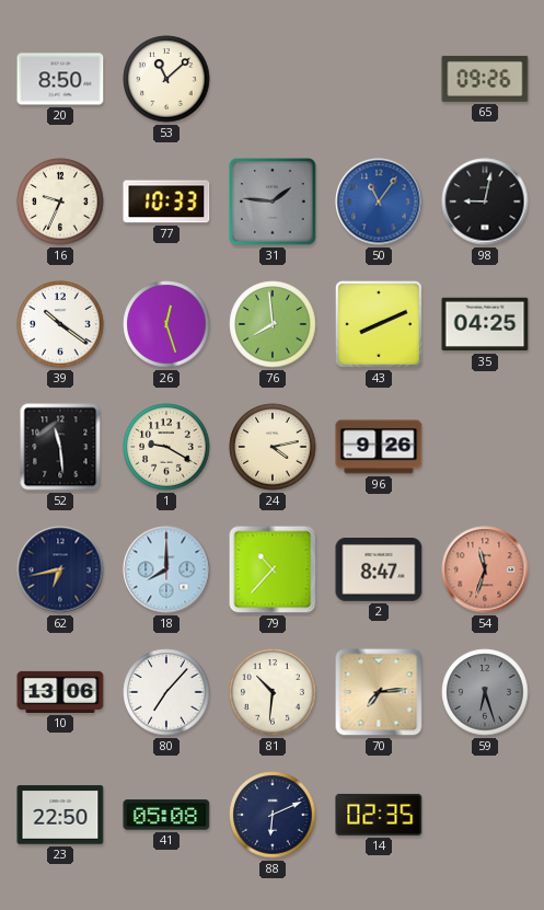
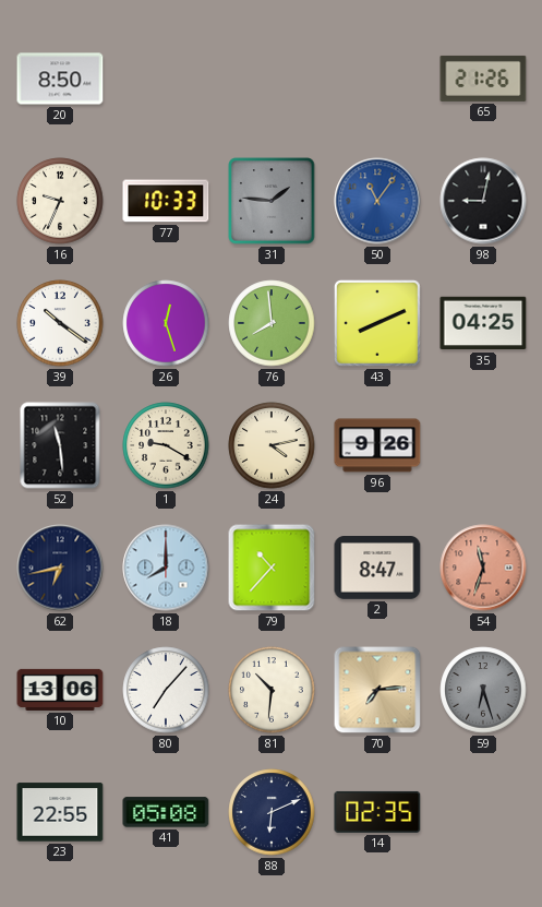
53: 11:08 -> none (166, 79)
65: 09:26 -> 21:26 (483, 79)
23: 22:50 -> 22:55 (60, 812)
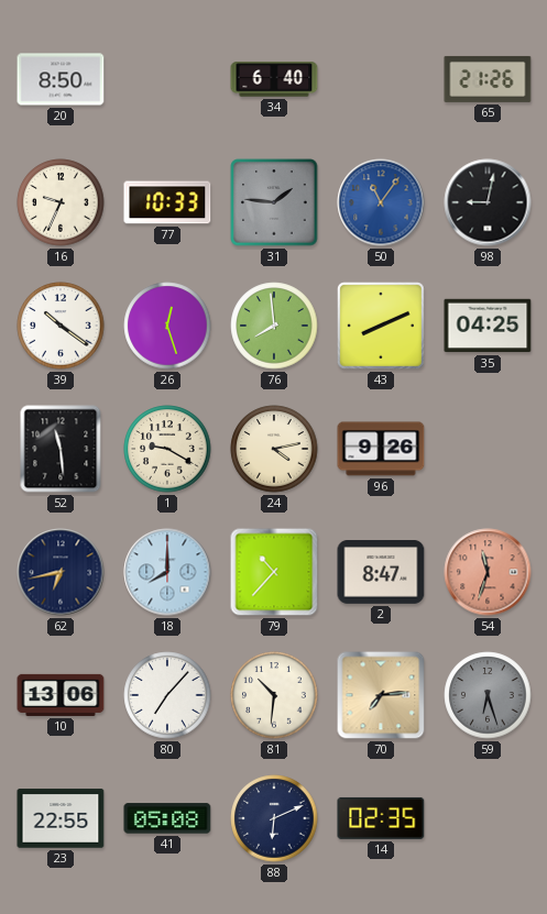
34: none -> 6:40 (274, 79)
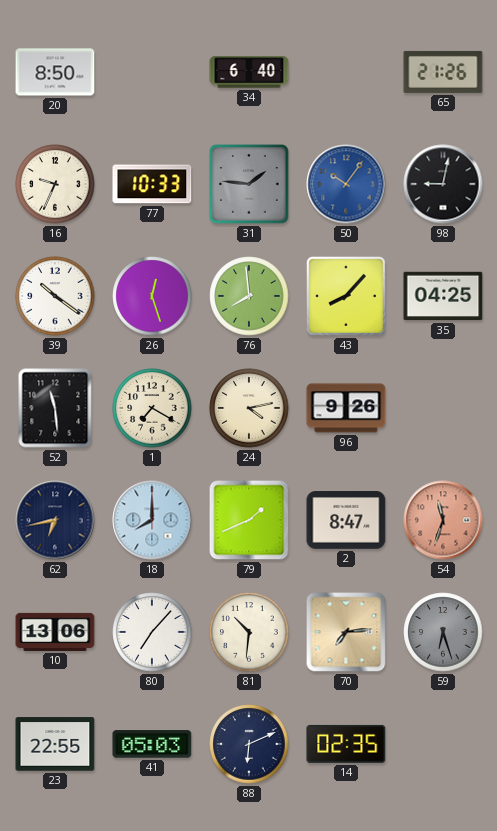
50: 11:06 -> 10:06 (346, 184)
43: 8:11 -> 8:07 (346, 296)
1: 9:20 -> 7:20 (152, 408)
79: 10:37 -> 1:41 (249, 520)
41: 05:08 -> 05:03 (152, 744)
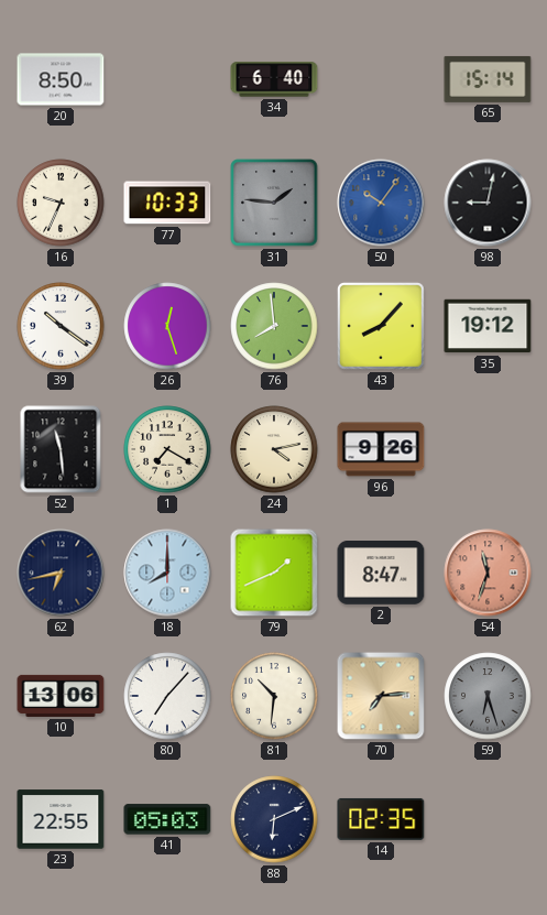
65: 21:26 -> 15:14 (488, 79)
35: 04:25 -> 19:12 (488, 326)
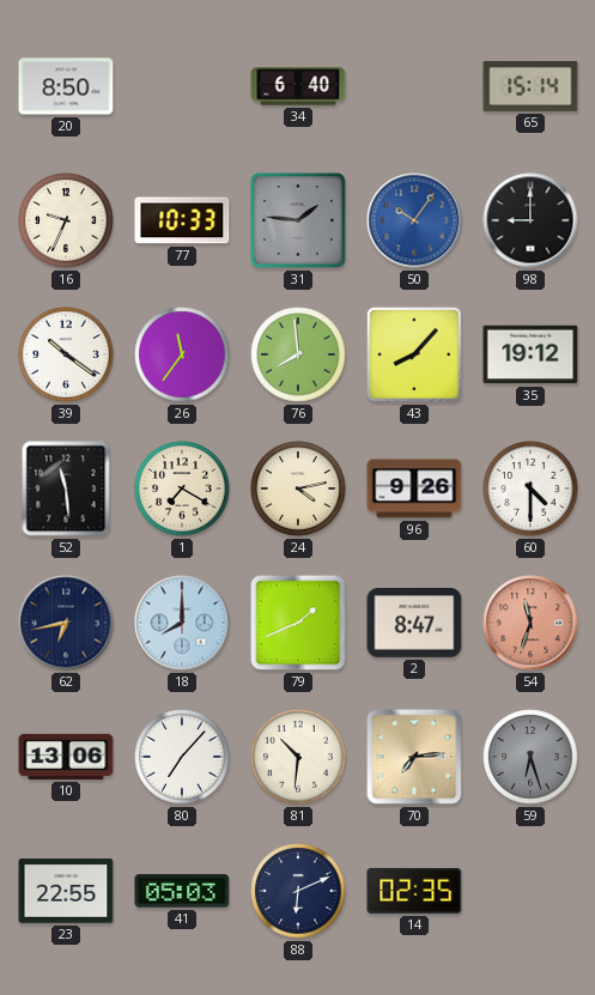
98: 9:02 -> 9:00 (530, 220)
26: 12:27 -> 11:36 (182, 354)
60: none -> 4:30 (530, 489)
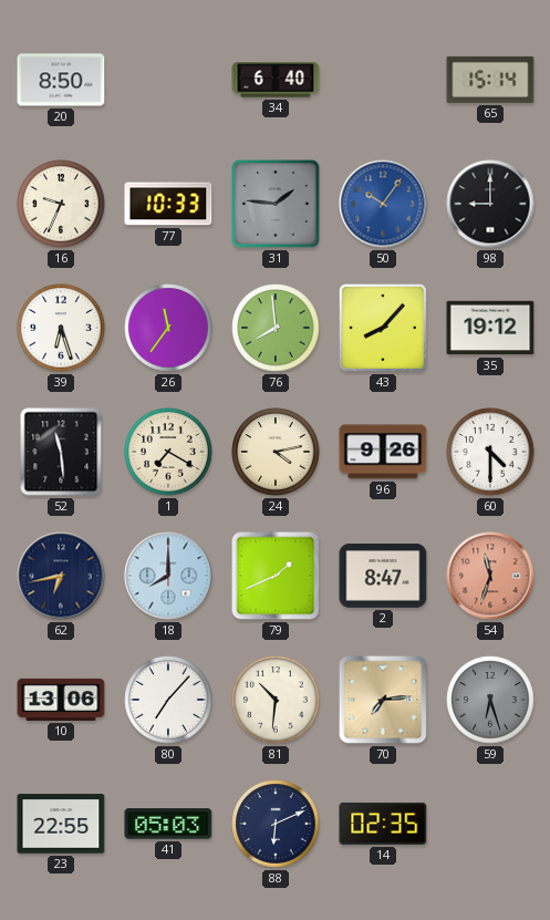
39: 10:21 -> 6:27 (61, 328)
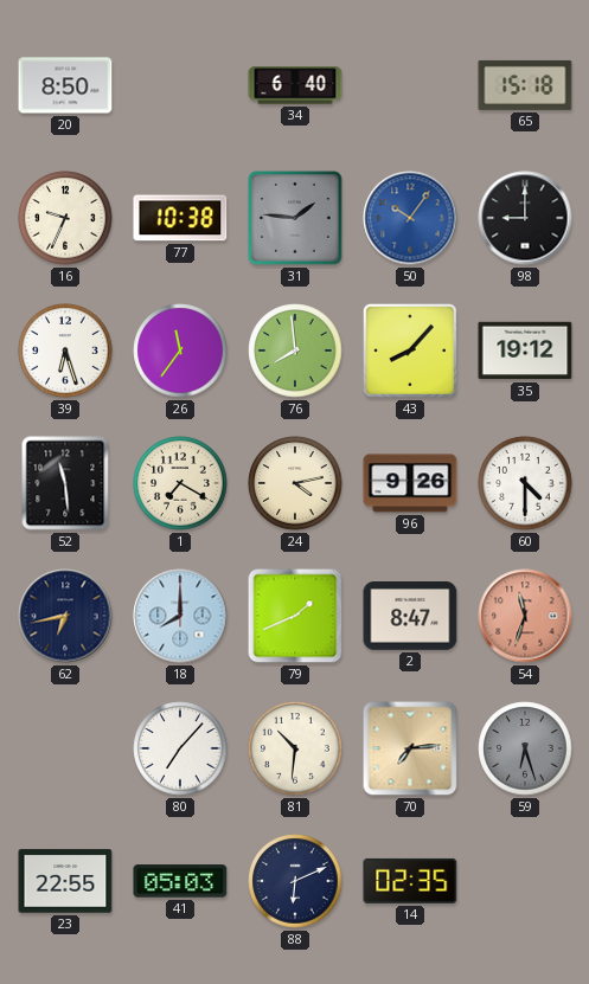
65: 15:14 -> 15:18 (525, 85)
77: 10:33 -> 10:38 (180, 218)
10: 13:06 -> none (61, 700)
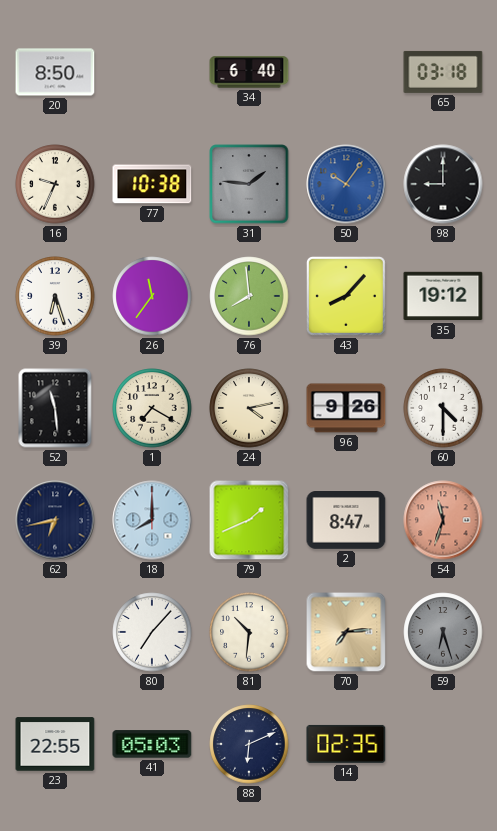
65: 15:18 -> 03:18 (443, 72)
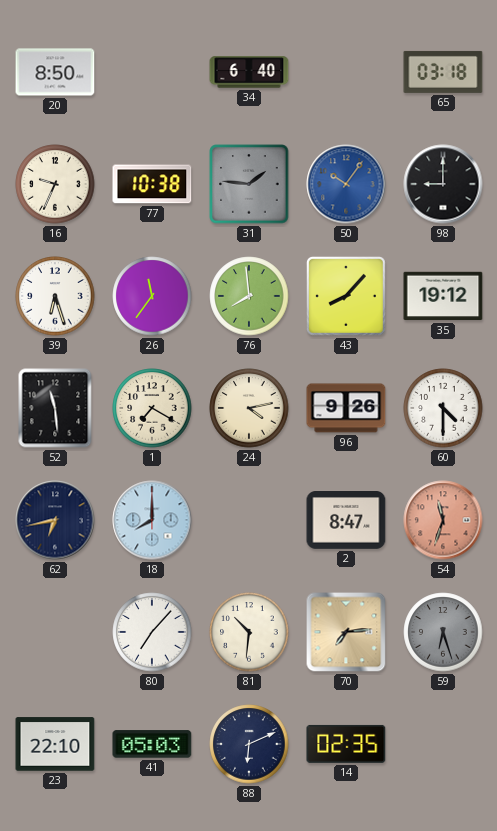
79: 1:41 -> none (249, 520)
23: 22:55 -> 22:10 (55, 744)
